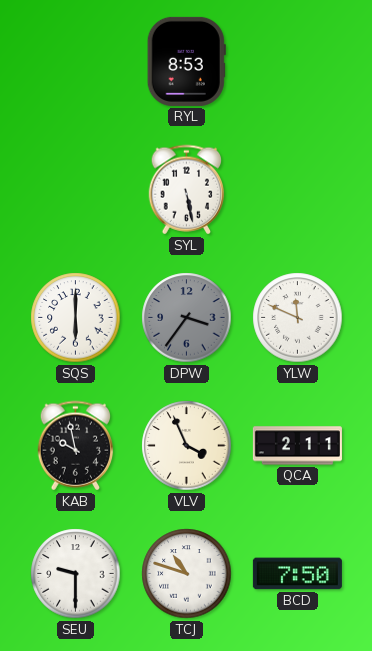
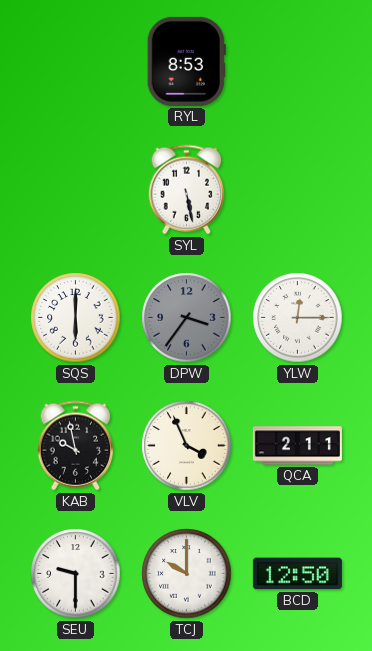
YLW: 11:49 -> 12:15 (298, 318)
TCJ: 10:48 -> 10:00 (187, 574)
BCD: 7:50 -> 12:50 (297, 574)
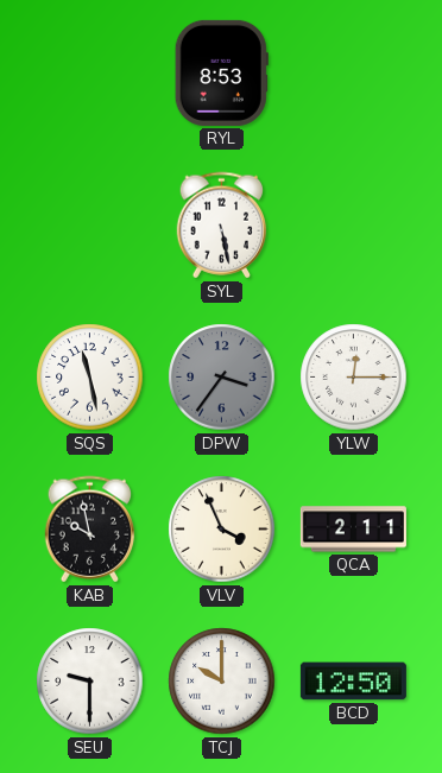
SQS: 6:00 -> 11:28 (90, 378)
